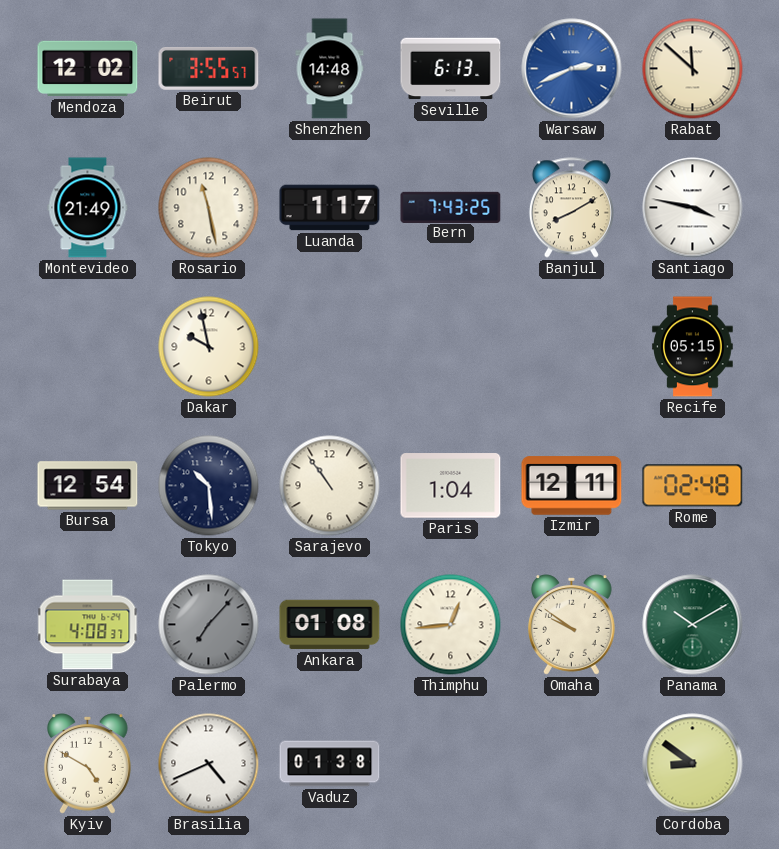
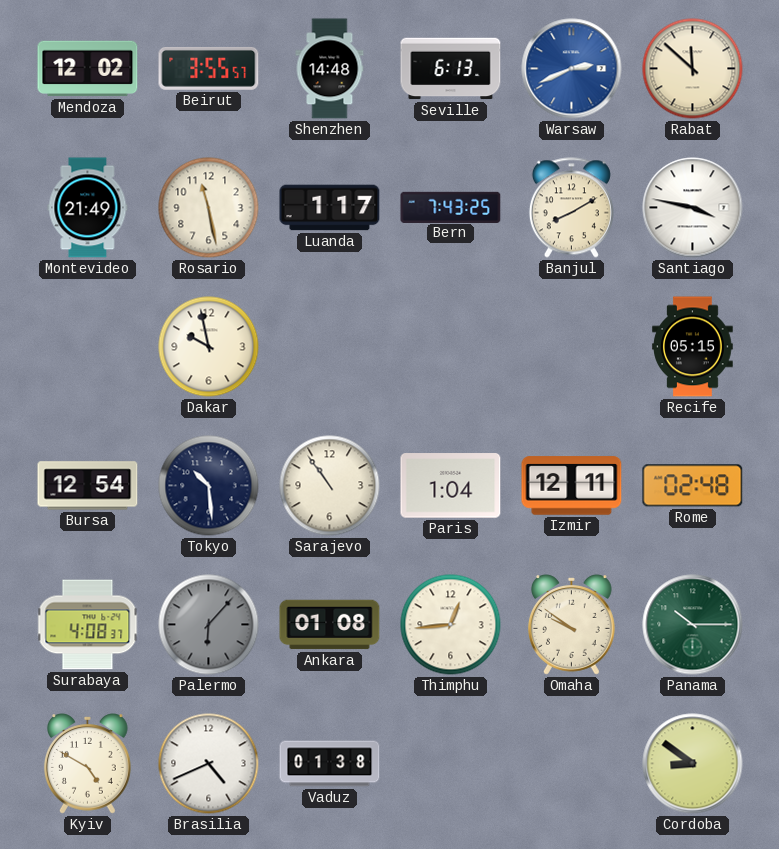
Palermo: 7:07 -> 6:07 (209, 625)
Panama: 10:10 -> 10:15 (693, 625)
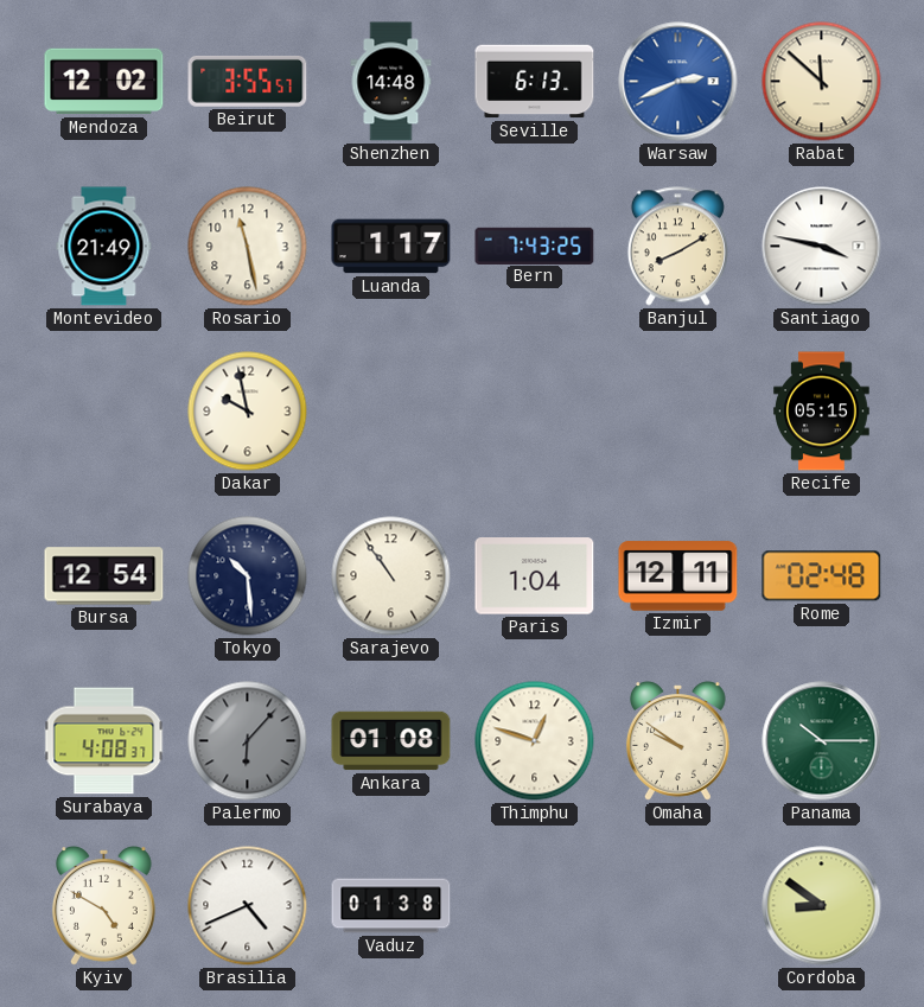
Thimphu: 12:44 -> 12:48 (535, 741)
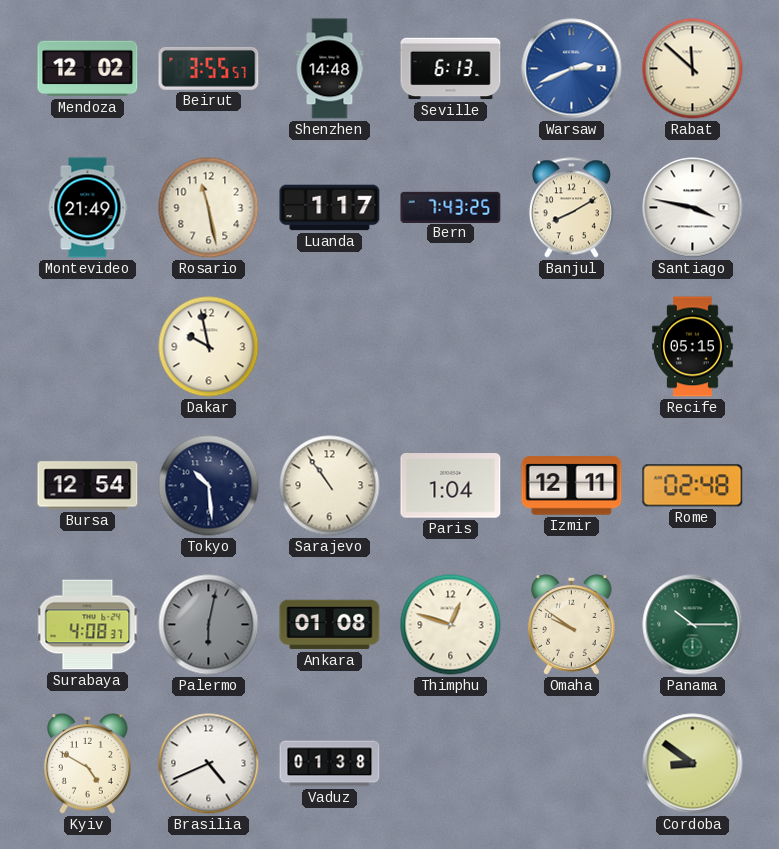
Palermo: 6:07 -> 6:02 (209, 625)
